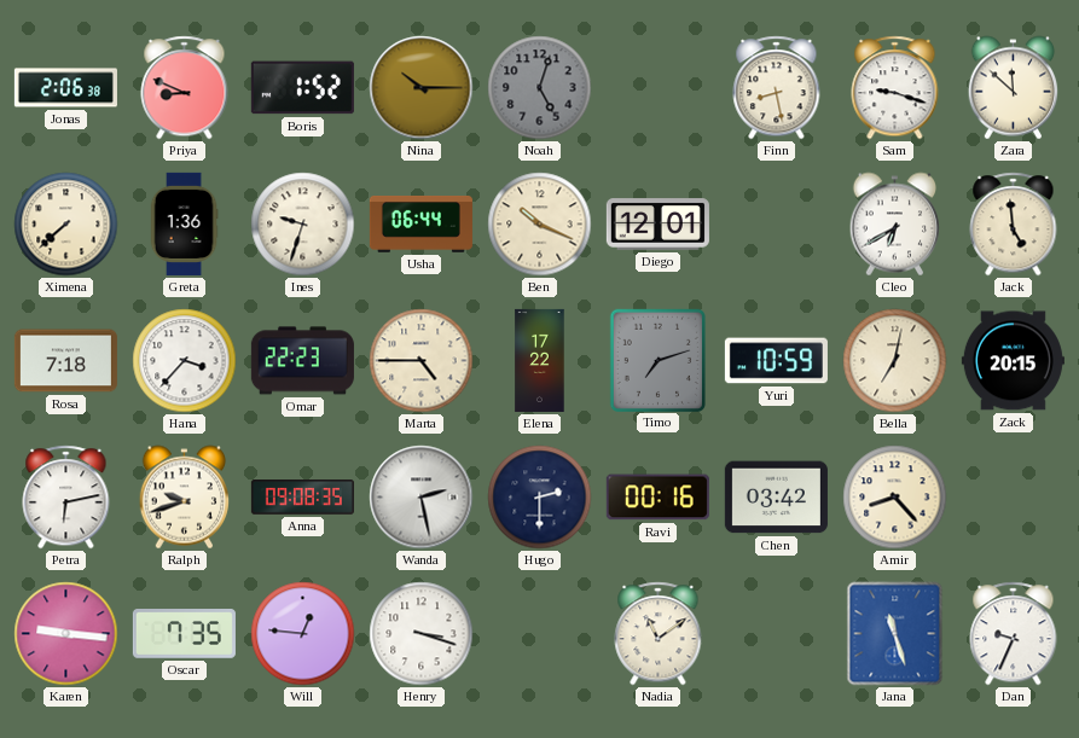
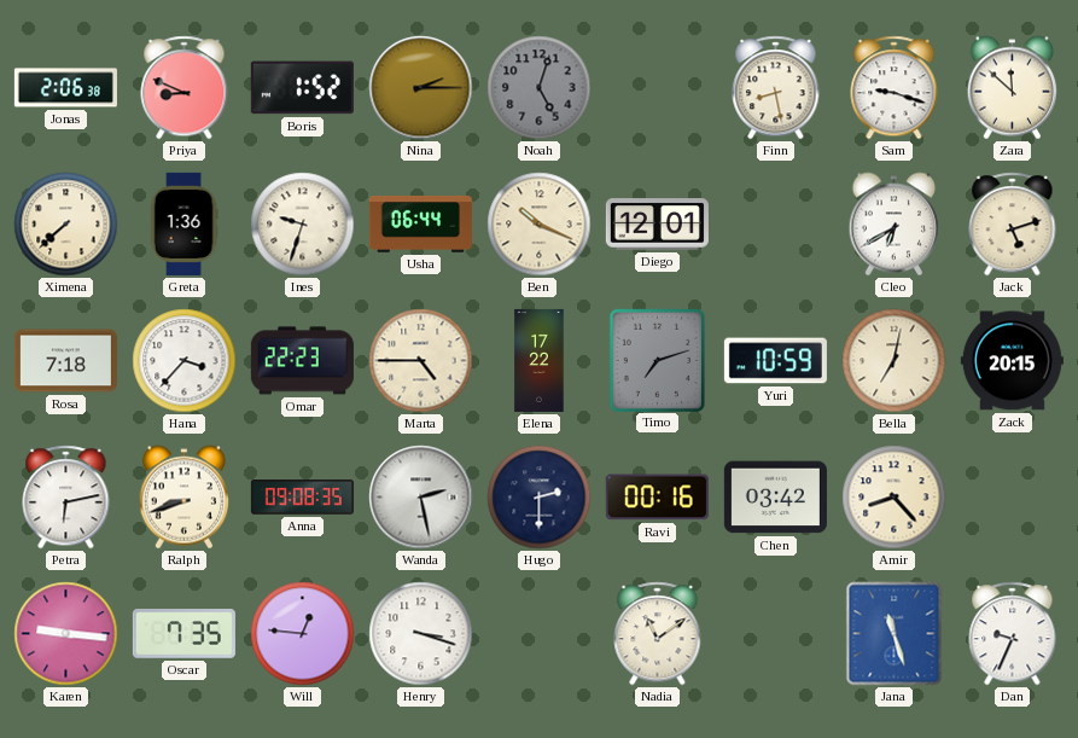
Nina: 10:15 -> 2:15 (421, 88)
Jack: 4:59 -> 5:12 (1013, 225)
Ralph: 9:42 -> 8:42 (185, 498)
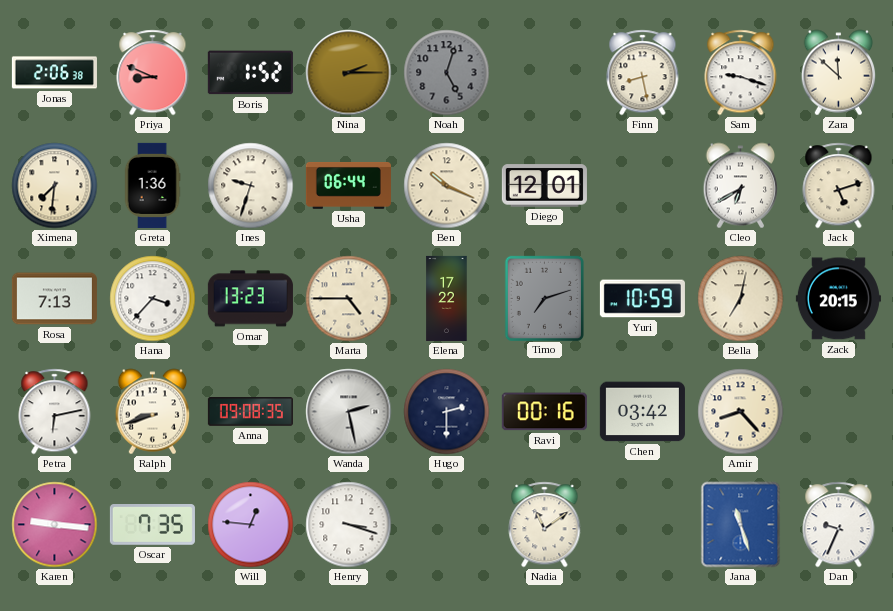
Ximena: 7:38 -> 7:31 (55, 186)
Rosa: 7:18 -> 7:13 (54, 299)
Omar: 22:23 -> 13:23 (250, 299)
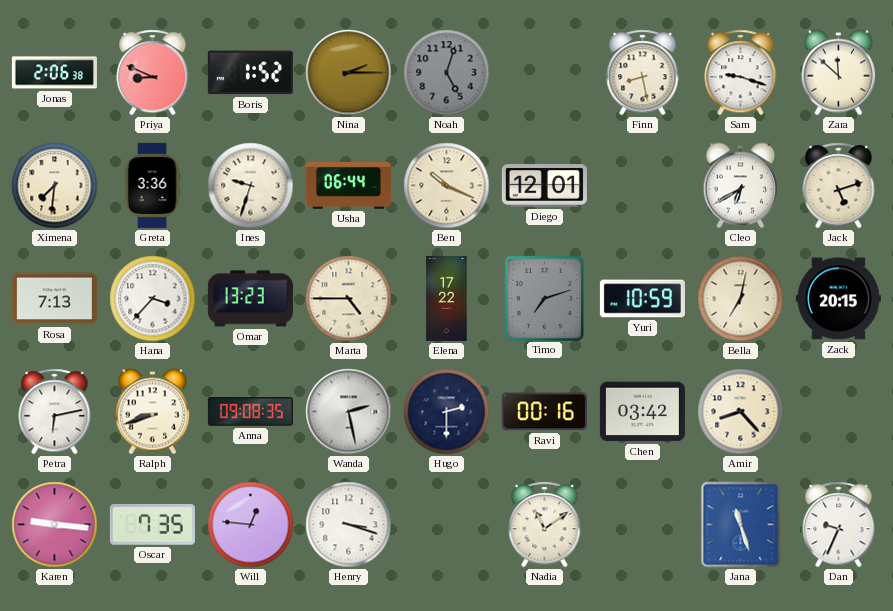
Greta: 1:36 -> 3:36 (152, 185)
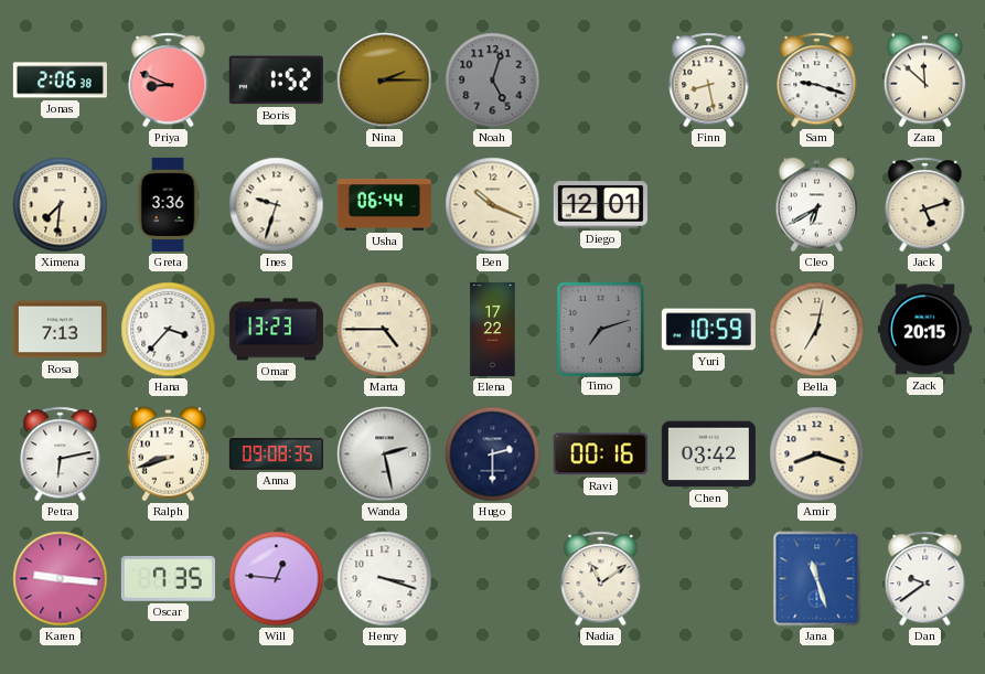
Amir: 8:23 -> 8:18 (817, 454)
Dan: 9:34 -> 9:39 (925, 579)
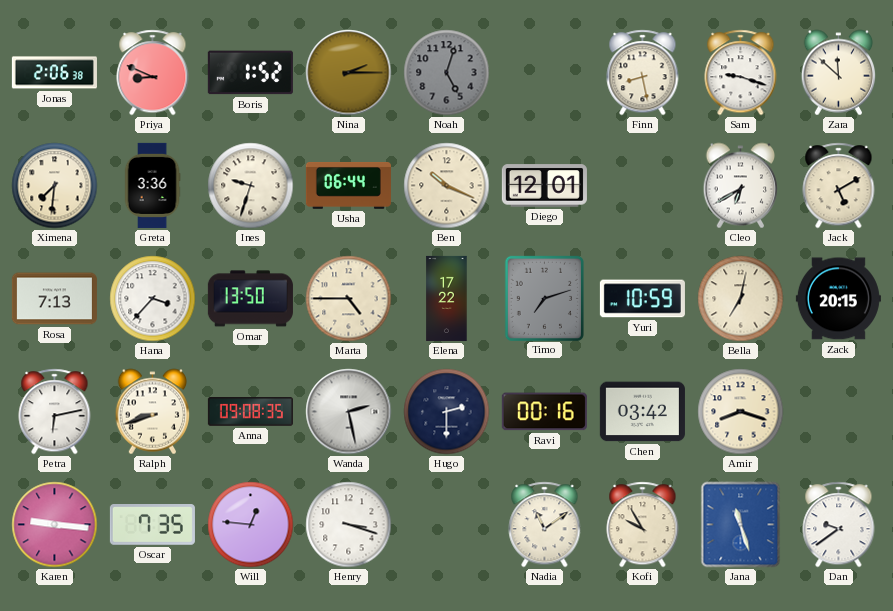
Jack: 5:12 -> 5:10 (839, 186)
Omar: 13:23 -> 13:50 (250, 299)
Kofi: none -> 9:55 (643, 525)
